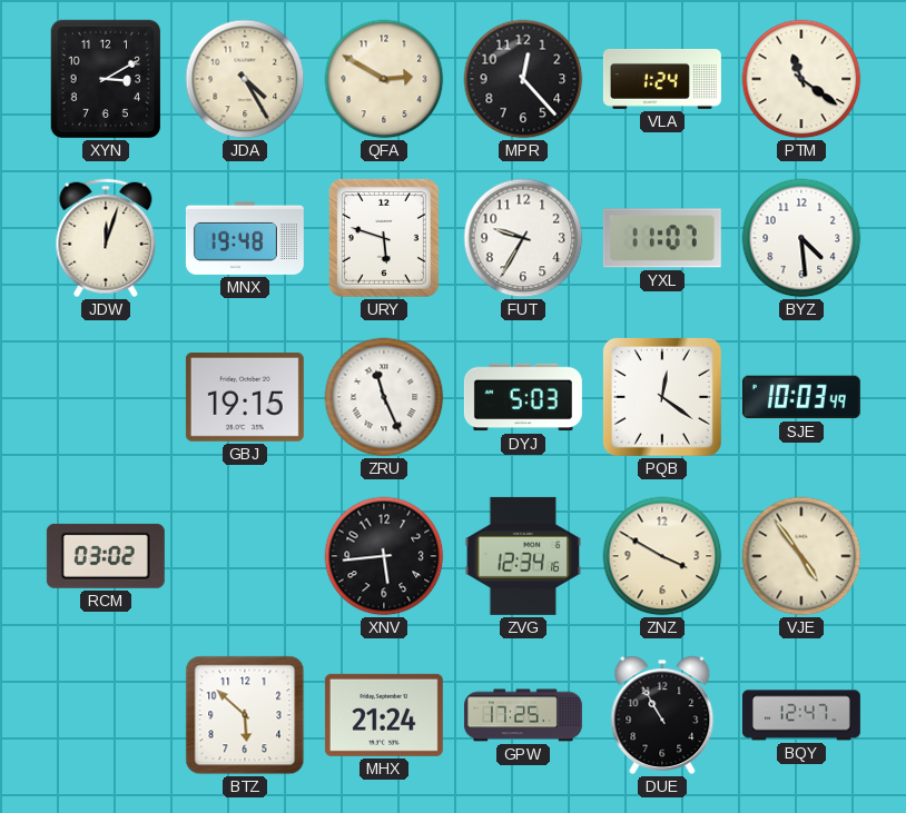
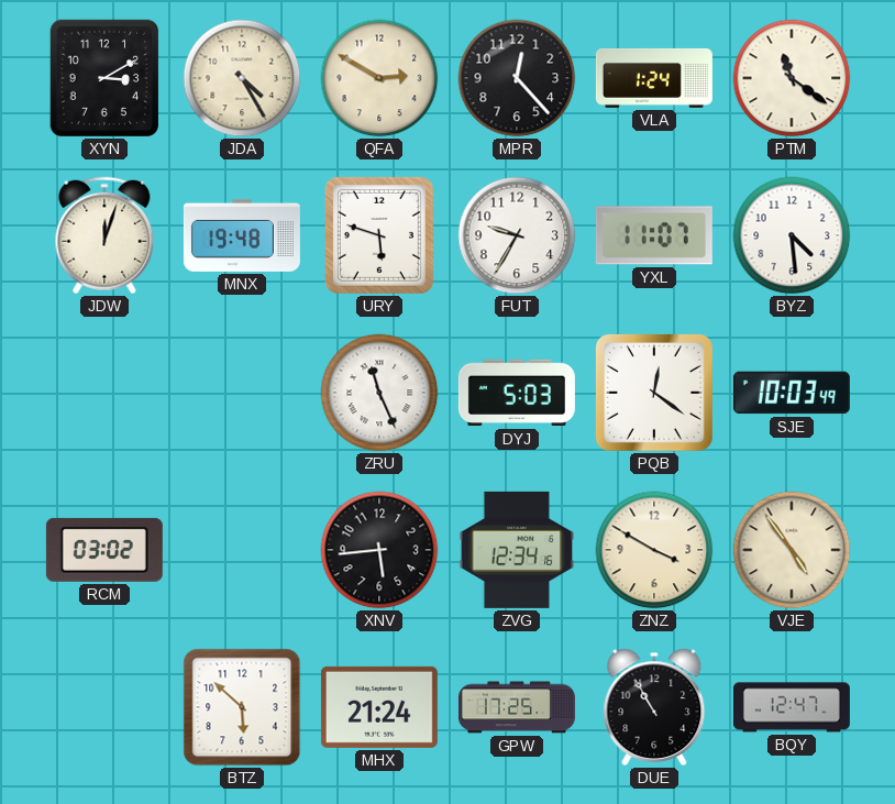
GBJ: 19:15 -> none (245, 397)
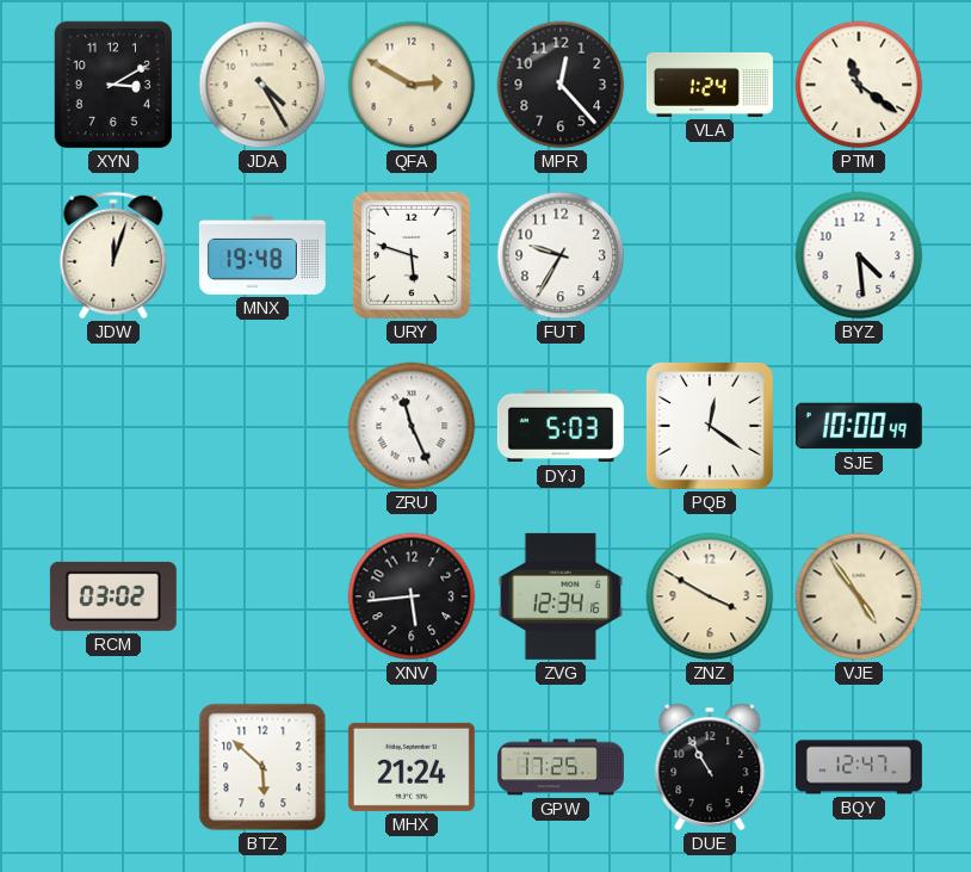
YXL: 11:07 -> none (654, 235)
SJE: 10:03 -> 10:00 (859, 426)
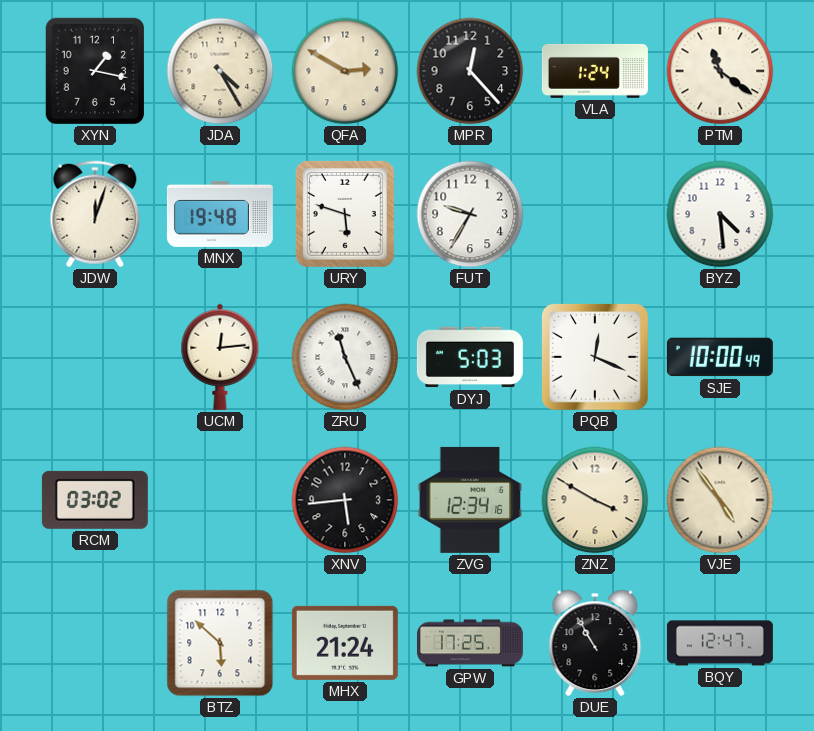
XYN: 3:10 -> 1:17 (95, 71)
UCM: none -> 12:14 (220, 357)
PQB: 12:21 -> 12:19 (595, 357)
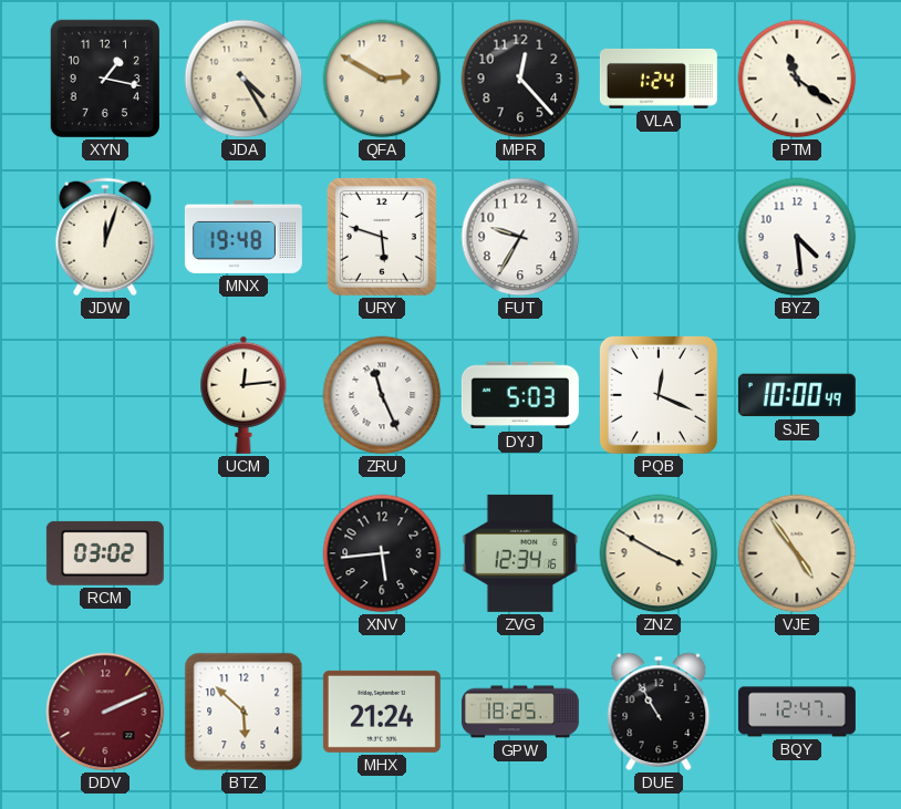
DDV: none -> 2:11 (105, 712)
GPW: 17:25 -> 18:25 (520, 712)
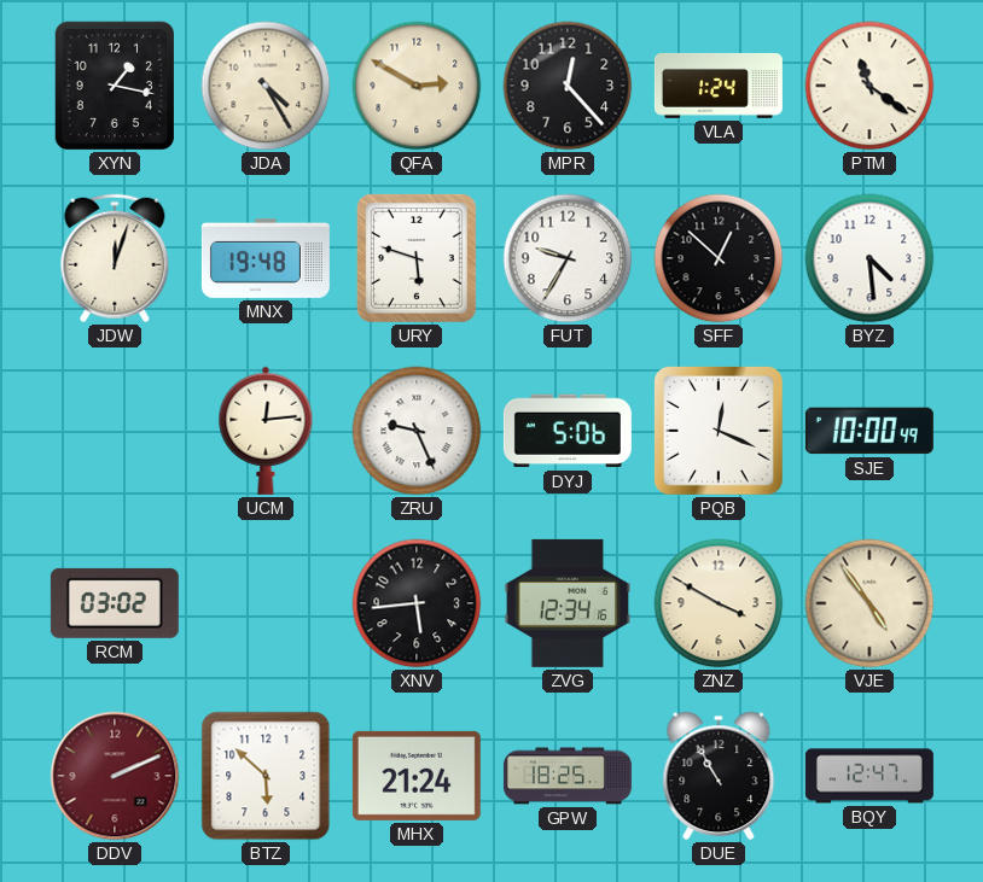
SFF: none -> 12:52 (719, 258)
ZRU: 11:26 -> 9:26 (417, 431)
DYJ: 5:03 -> 5:06 (568, 431)
